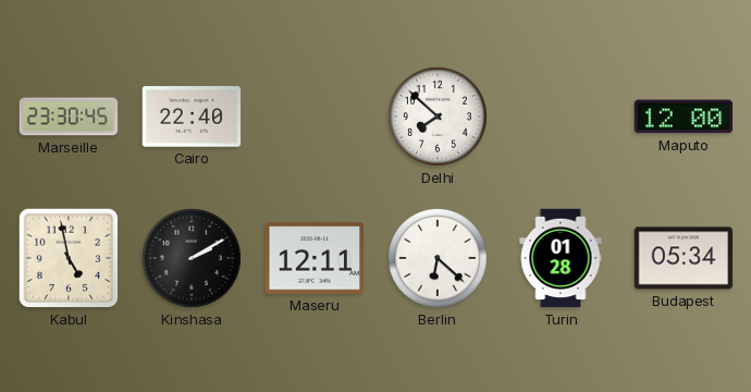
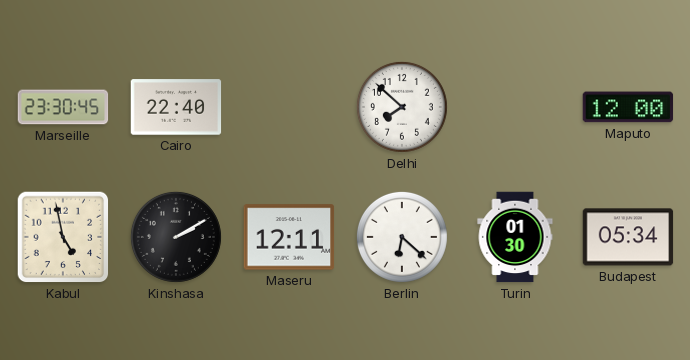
Turin: 01:28 -> 01:30 (515, 237)
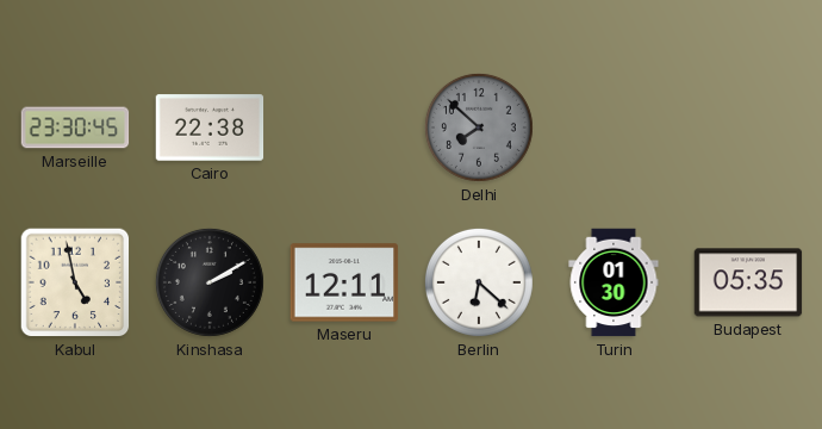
Cairo: 22:40 -> 22:38 (210, 128)
Delhi dial: white -> grey (479, 128)
Maputo: 12:00 -> none (628, 107)
Budapest: 05:34 -> 05:35 (748, 282)
